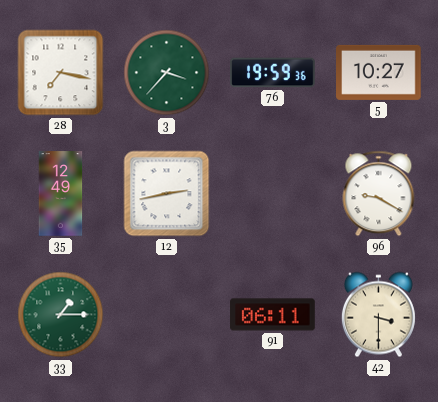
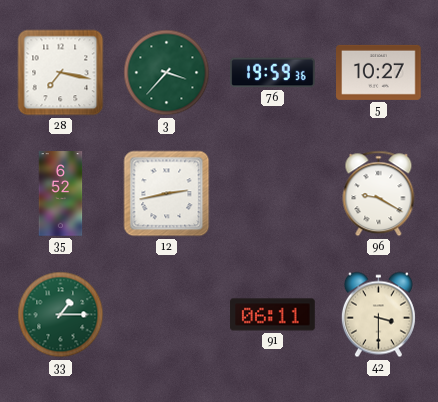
35: 12:49 -> 6:52 (61, 194)
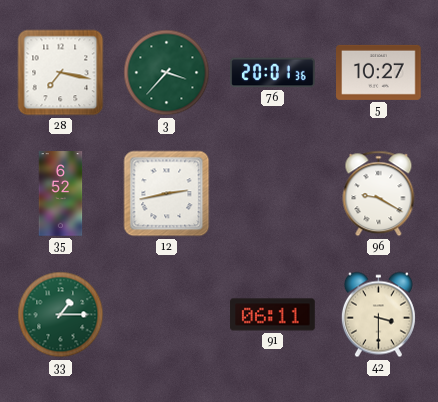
76: 19:59 -> 20:01 (273, 73)
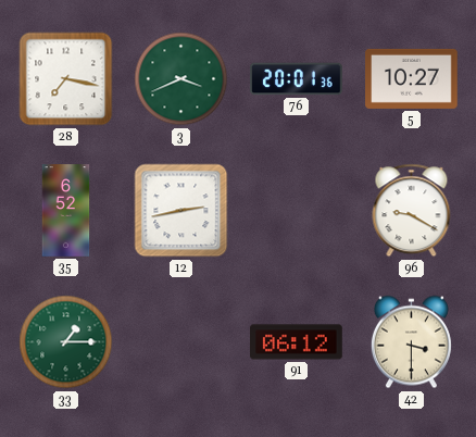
3: 3:37 -> 3:41 (181, 79)
91: 06:11 -> 06:12 (297, 342)
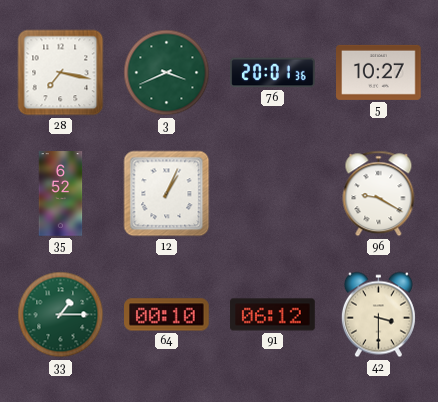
12: 2:43 -> 1:04 (167, 194)
64: none -> 00:10 (167, 315)
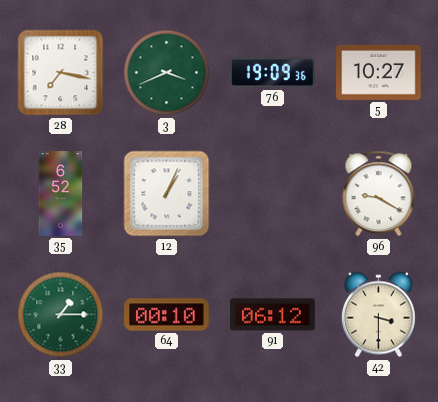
76: 20:01 -> 19:09 (273, 73)
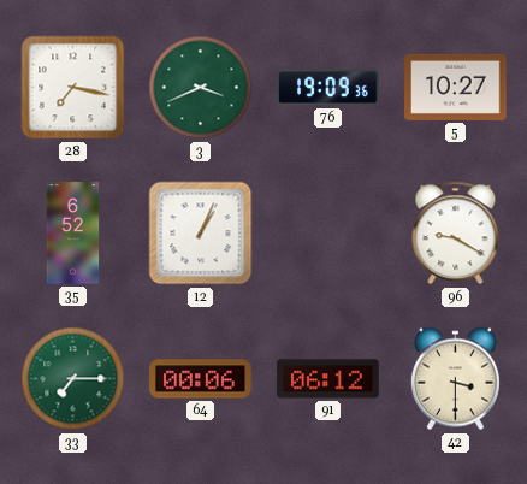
33: 1:15 -> 7:15 (73, 379)
64: 00:10 -> 00:06 (201, 379)
